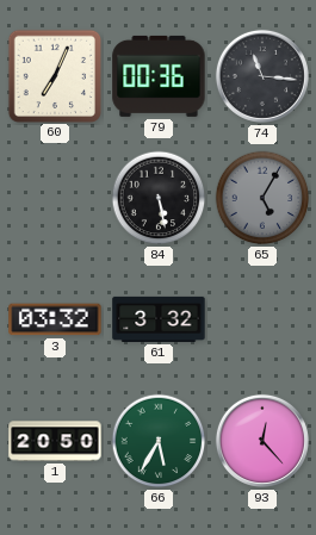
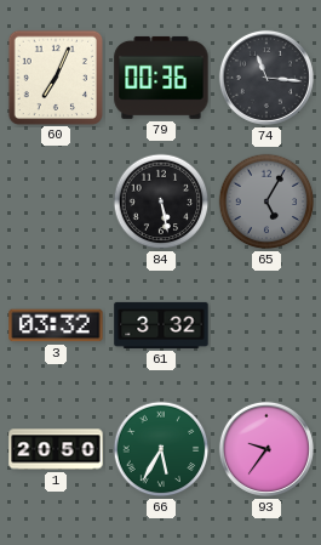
93: 12:23 -> 9:36 (266, 449)
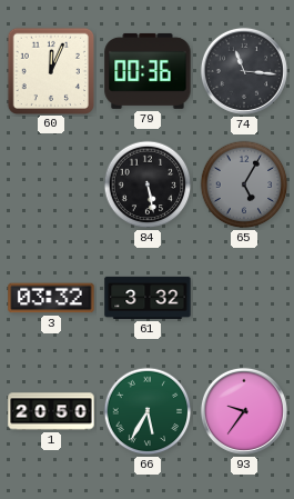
60: 7:04 -> 12:04 (50, 70)
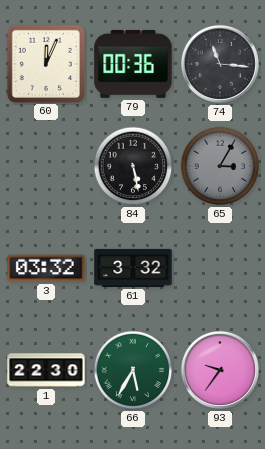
65: 5:05 -> 3:05 (220, 166)
1: 20:50 -> 22:30 (46, 370)
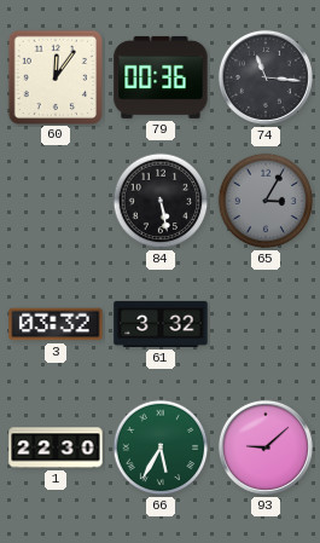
60: 12:04 -> 12:06 (54, 76)
93: 9:36 -> 9:08 (266, 447)
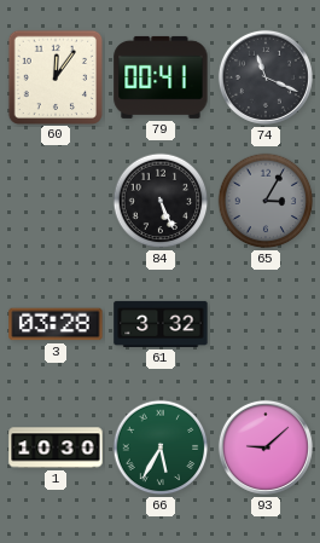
79: 00:36 -> 00:41 (161, 77)
74: 11:16 -> 11:19 (266, 77)
84: 5:28 -> 5:26 (161, 201)
3: 03:32 -> 03:28 (56, 324)
1: 22:30 -> 10:30 (56, 447)
